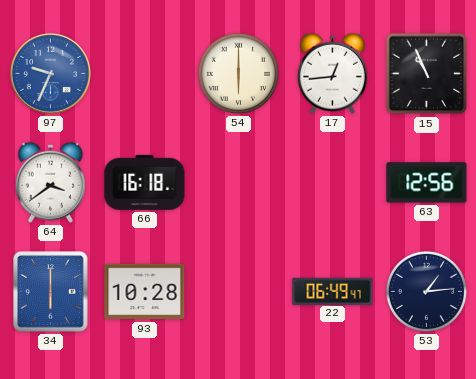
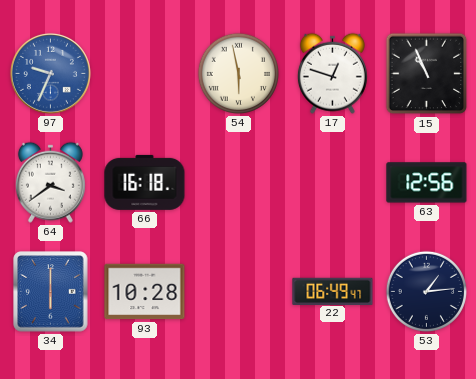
54: 6:00 -> 5:58 (238, 73)
17: 12:44 -> 12:48 (332, 73)
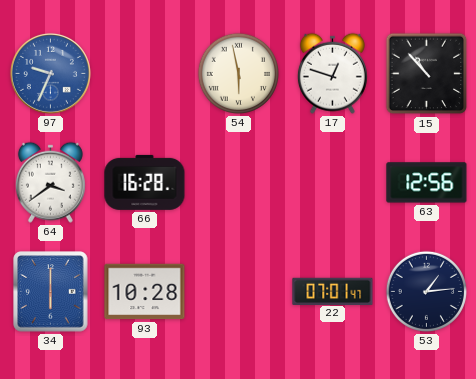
15: 10:56 -> 10:53 (427, 74)
66: 16:18 -> 16:28 (145, 182)
22: 06:49 -> 07:01 (333, 291)
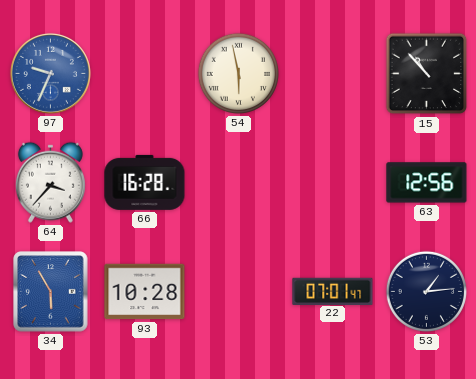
17: 12:48 -> none (332, 73)
64: 3:39 -> 3:37 (50, 182)
34: 6:00 -> 5:55 (51, 292)
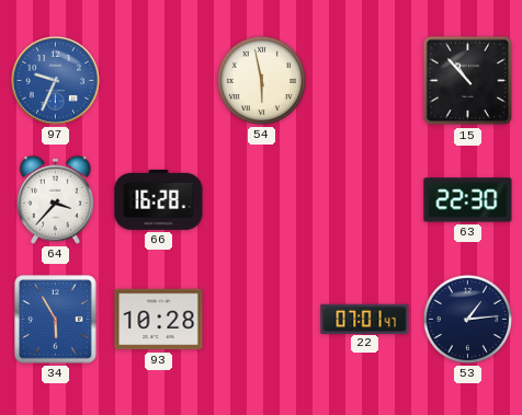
63: 12:56 -> 22:30 (468, 200)
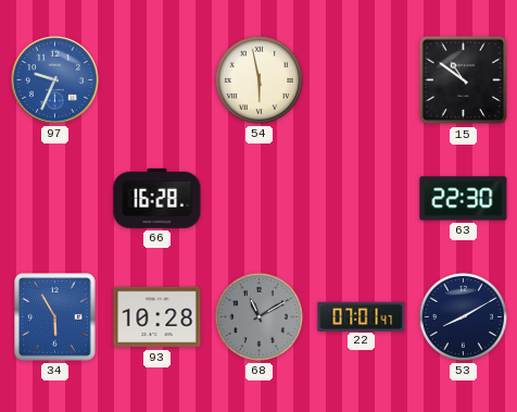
15: 10:53 -> 10:51 (464, 80)
64: 3:37 -> none (55, 199)
68: none -> 11:10 (258, 316)
53: 1:14 -> 8:10 (463, 316)
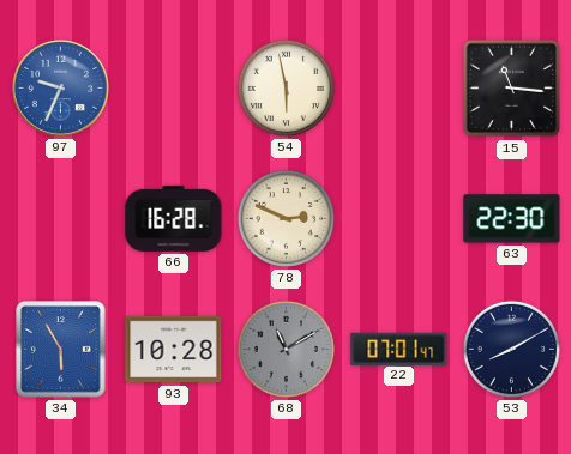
15: 10:51 -> 11:16 (512, 89)
78: none -> 2:49 (285, 218)
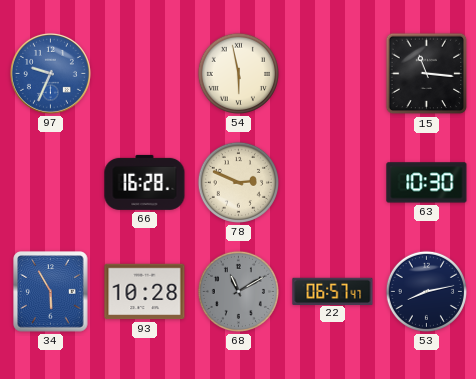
63: 22:30 -> 10:30 (427, 183)
22: 07:01 -> 06:57 (333, 291)
53: 8:10 -> 8:13 (426, 291)
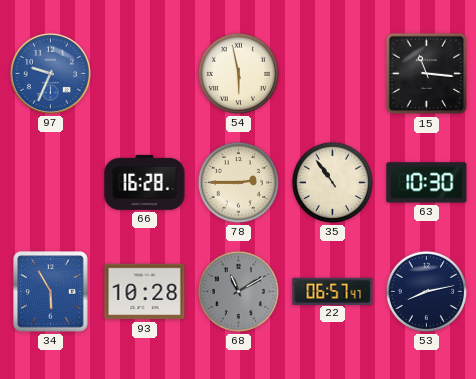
78: 2:49 -> 2:45 (238, 182)
35: none -> 10:54 (332, 182)
